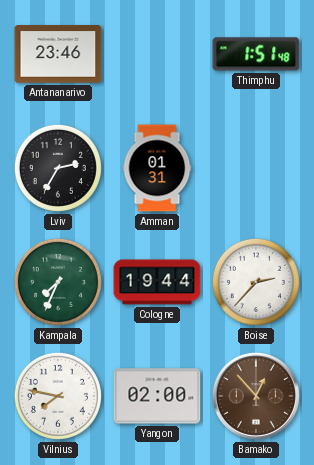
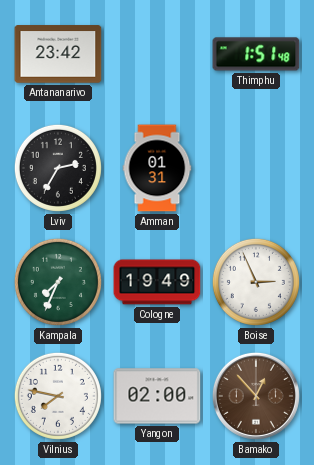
Antananarivo: 23:46 -> 23:42 (58, 54)
Cologne: 19:44 -> 19:49 (157, 282)
Boise: 2:37 -> 2:56 (256, 282)
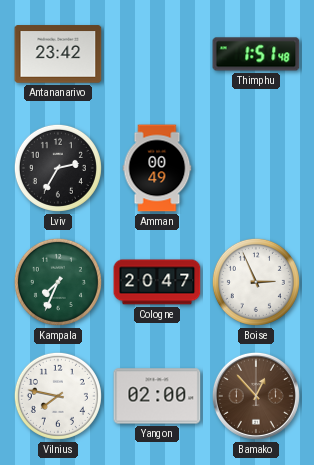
Amman: 01:31 -> 00:49 (157, 168)
Cologne: 19:49 -> 20:47 (157, 282)
